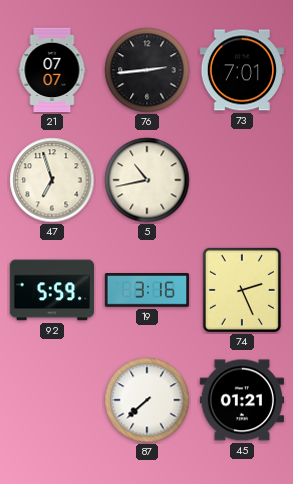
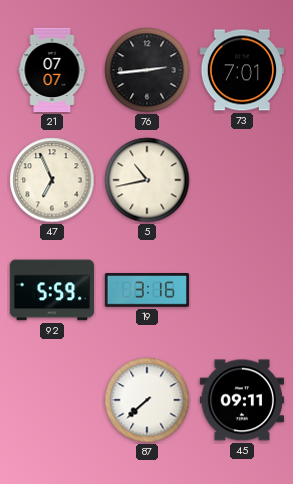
47: 6:57 -> 6:56 (52, 180)
74: 2:26 -> none (242, 290)
45: 01:21 -> 09:11 (241, 400)
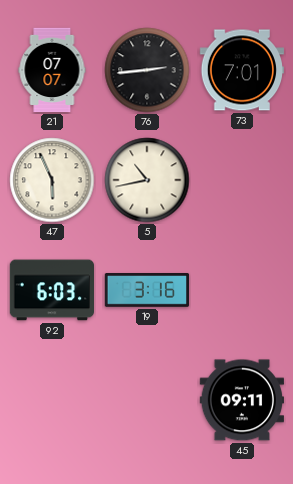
47: 6:56 -> 5:56 (52, 180)
92: 5:59 -> 6:03 (52, 290)
87: 7:38 -> none (147, 400)
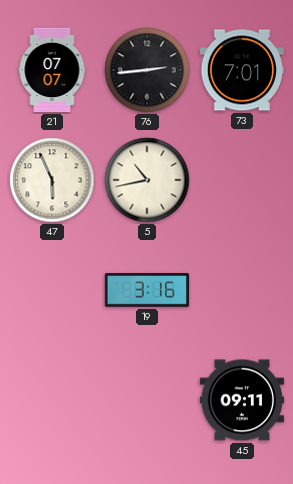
92: 6:03 -> none (52, 290)
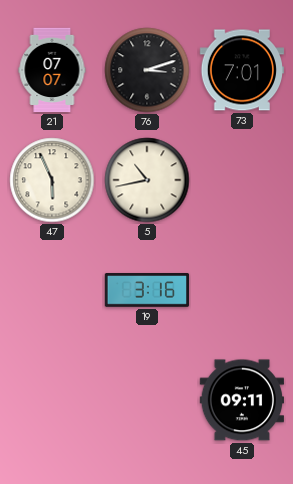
76: 2:44 -> 3:12 (147, 70)
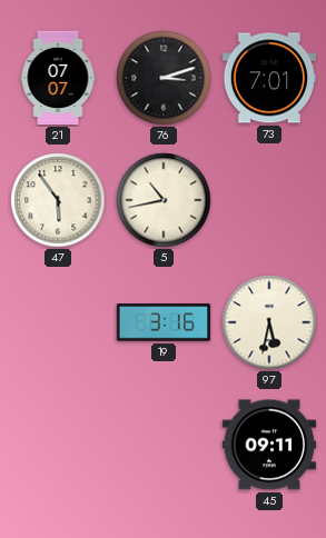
47: 5:56 -> 5:54 (58, 200)
97: none -> 5:32 (269, 322)
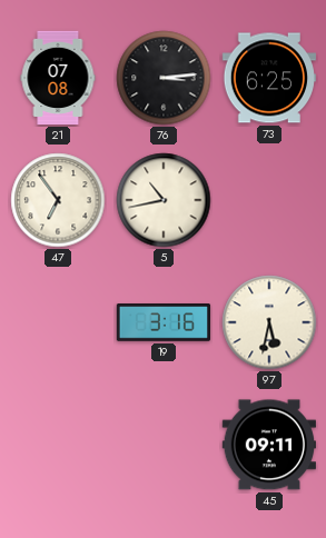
21: 07:07 -> 07:08 (58, 78)
76: 3:12 -> 3:14 (164, 78)
73: 7:01 -> 6:25 (268, 78)
47: 5:54 -> 6:54 (58, 200)
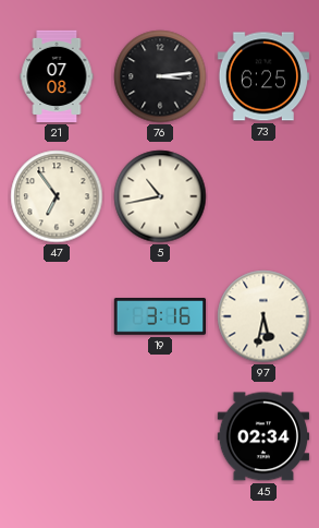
45: 09:11 -> 02:34 (262, 436)
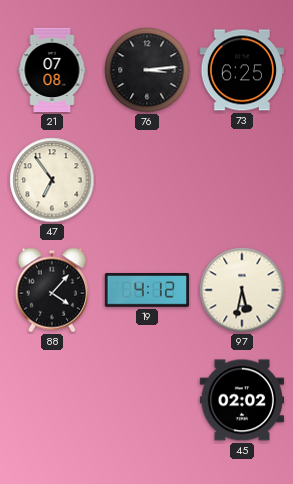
5: 10:43 -> none (160, 196)
88: none -> 4:07 (51, 290)
19: 3:16 -> 4:12 (147, 290)
45: 02:34 -> 02:02 (241, 400)
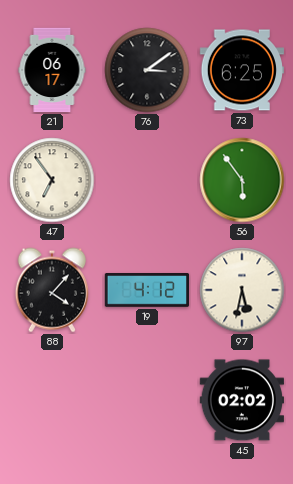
21: 07:08 -> 06:17 (52, 70)
76: 3:14 -> 3:09 (147, 70)
56: none -> 5:54 (242, 180)
